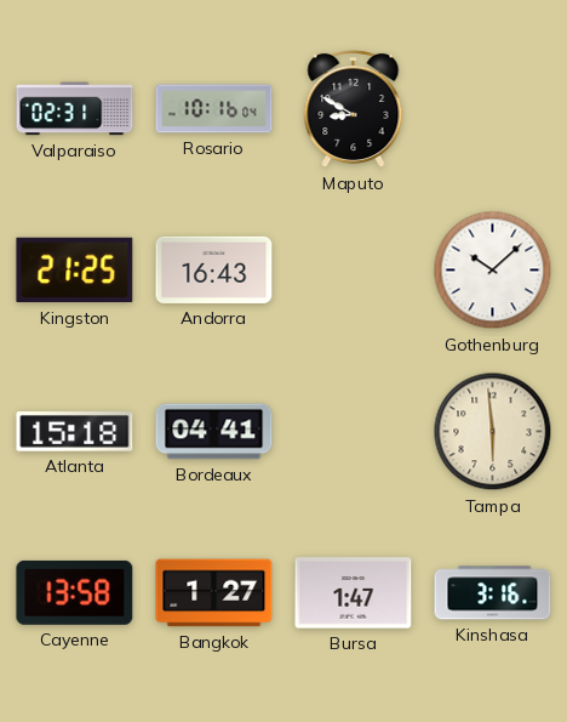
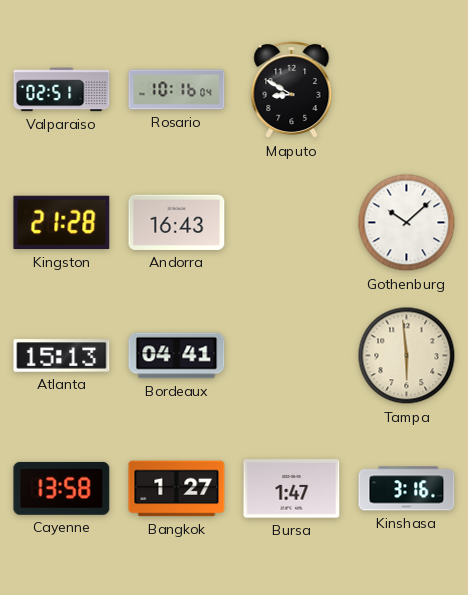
Valparaiso: 02:31 -> 02:51 (62, 90)
Kingston: 21:25 -> 21:28 (62, 223)
Atlanta: 15:18 -> 15:13 (62, 356)
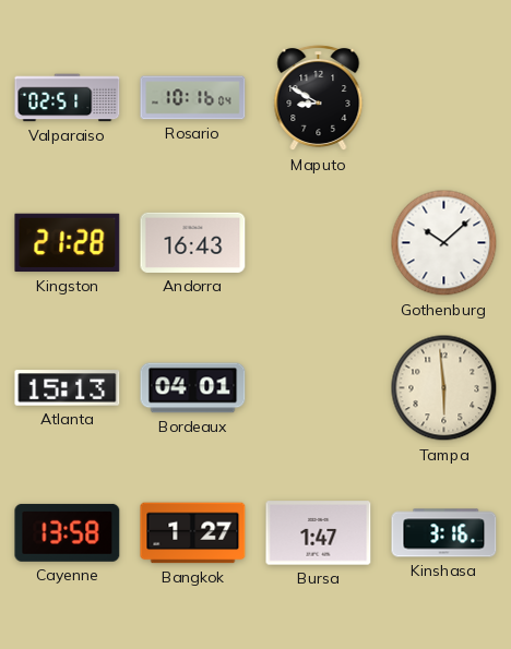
Bordeaux: 04:41 -> 04:01 (193, 388)
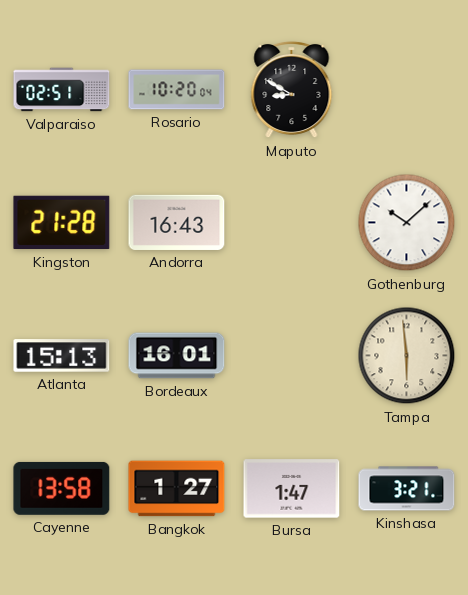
Rosario: 10:16 -> 10:20 (177, 90)
Bordeaux: 04:01 -> 16:01 (177, 356)
Kinshasa: 3:16 -> 3:21 (407, 489)
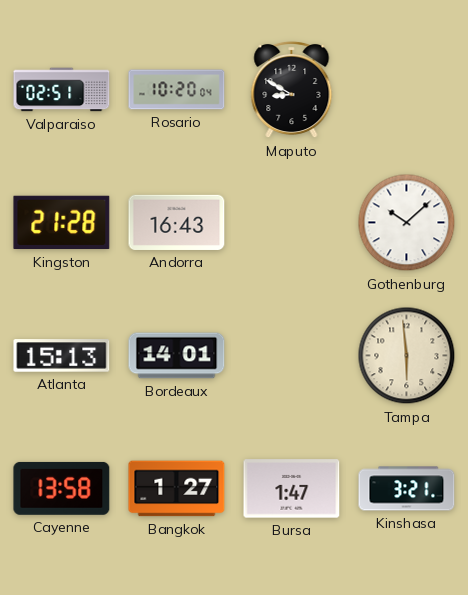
Bordeaux: 16:01 -> 14:01 (177, 356)
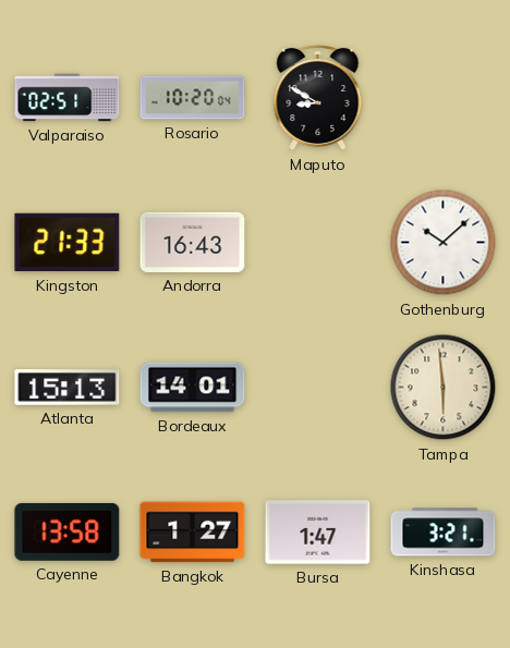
Kingston: 21:28 -> 21:33 (68, 243)
